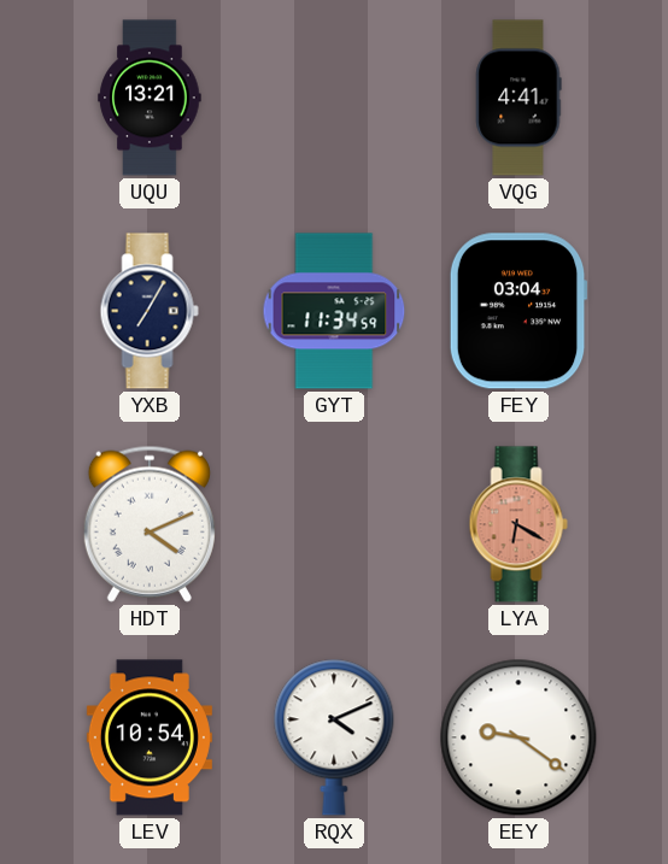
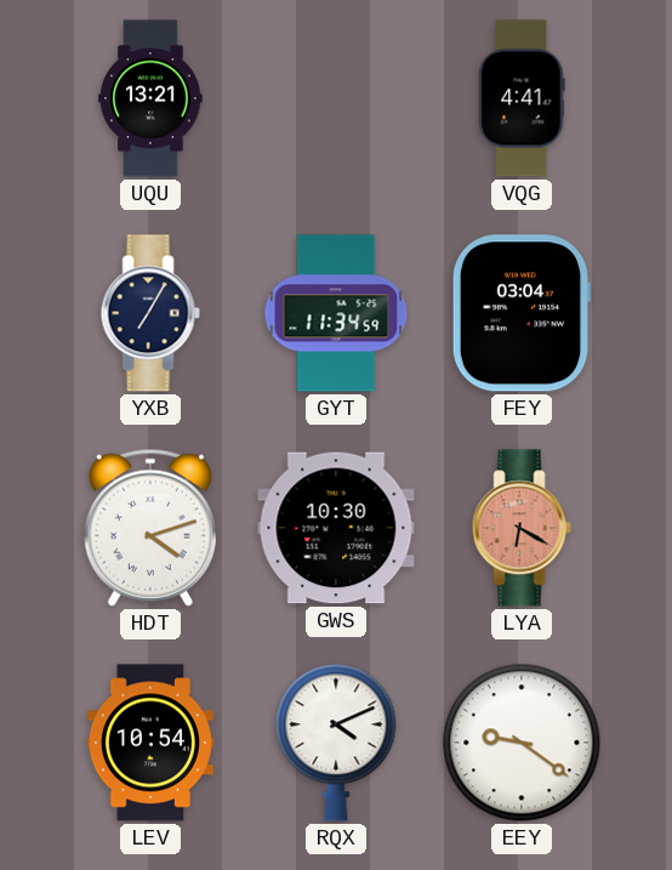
HDT: 4:11 -> 4:12 (150, 528)
GWS: none -> 10:30 (336, 528)
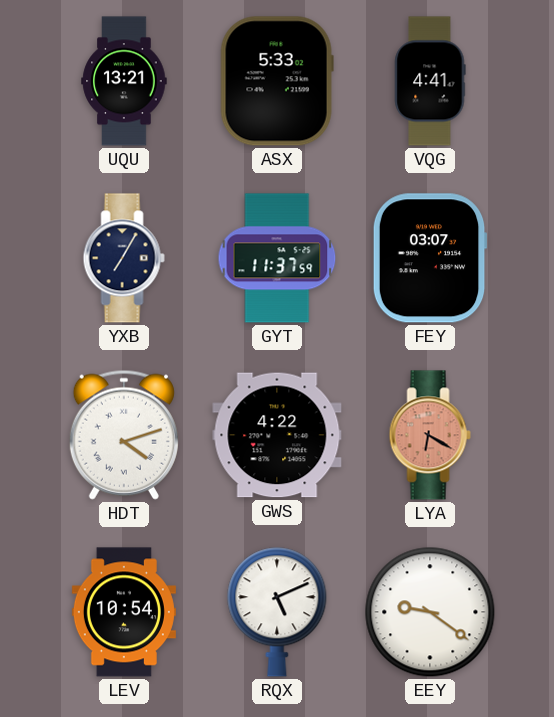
ASX: none -> 5:33 (277, 81)
GYT: 11:34 -> 11:37 (277, 258)
FEY: 03:04 -> 03:07 (430, 258)
GWS: 10:30 -> 4:22 (277, 435)
RQX: 4:11 -> 5:11 (277, 612)
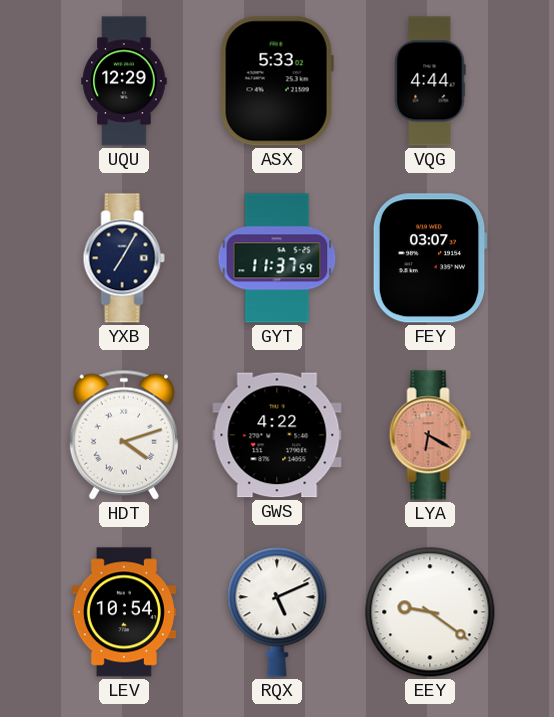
UQU: 13:21 -> 12:29 (124, 81)
VQG: 4:41 -> 4:44 (430, 81)
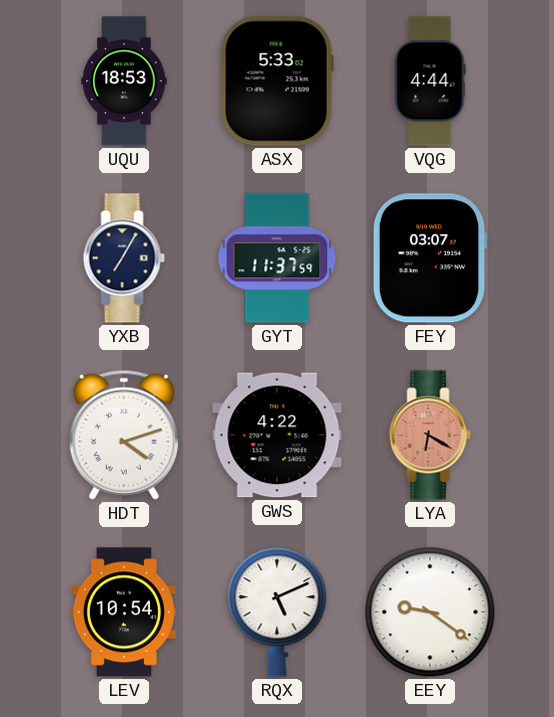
UQU: 12:29 -> 18:53 (124, 81)
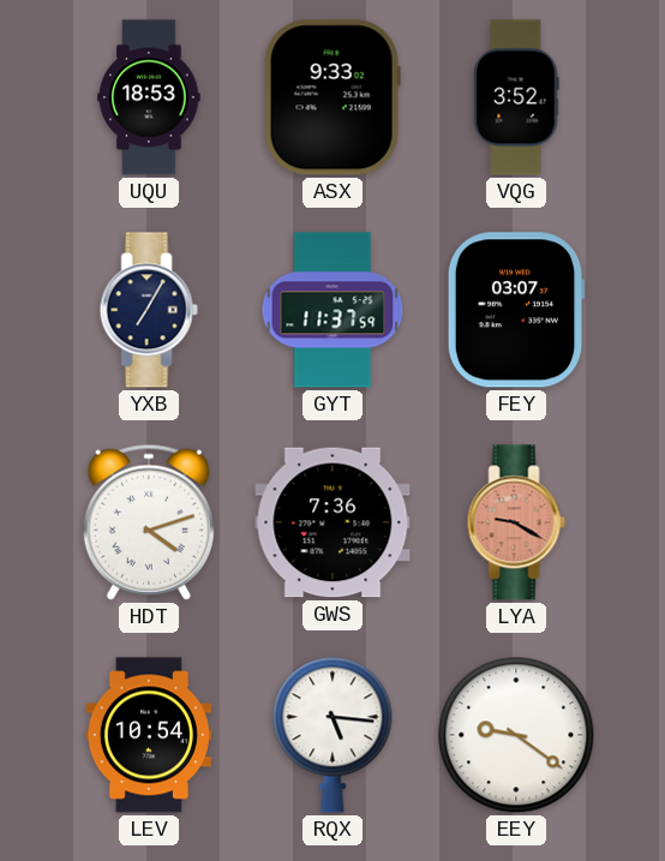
ASX: 5:33 -> 9:33 (332, 97)
VQG: 4:44 -> 3:52 (516, 97)
GWS: 4:22 -> 7:36 (332, 522)
LYA: 6:20 -> 9:20 (516, 522)
RQX: 5:11 -> 5:16 (332, 735)
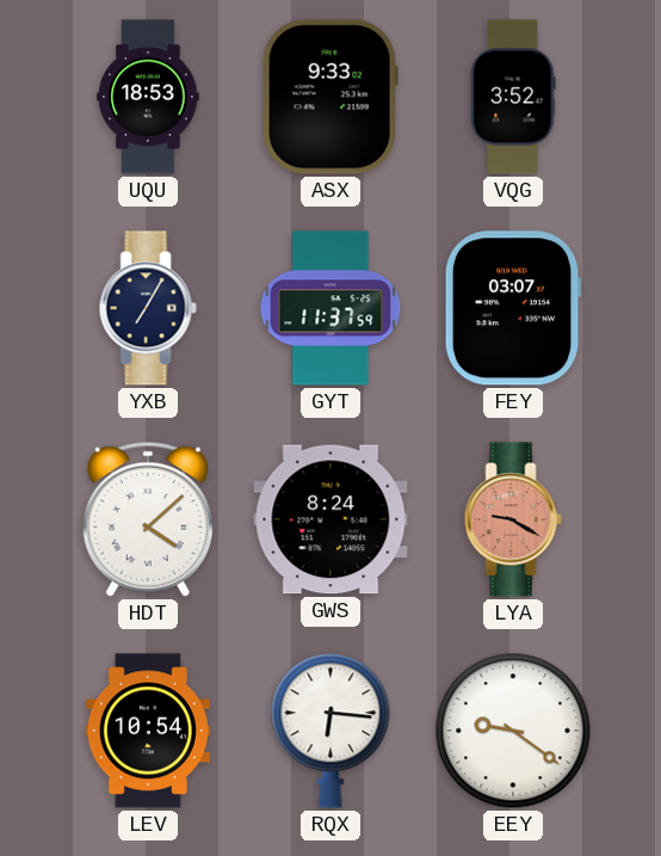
HDT: 4:12 -> 4:08 (148, 519)
GWS: 7:36 -> 8:24 (330, 519)
RQX: 5:16 -> 6:16 (330, 731)
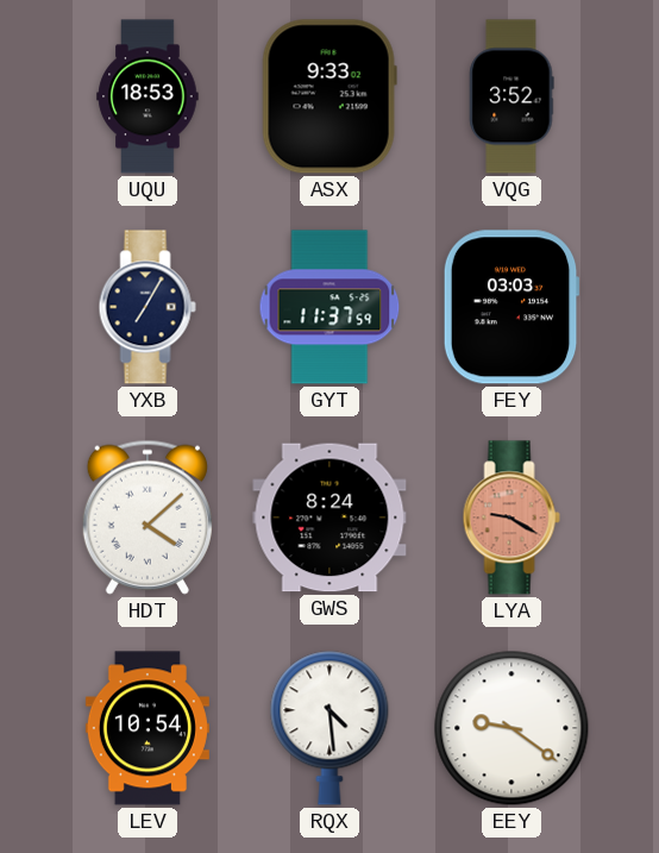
FEY: 03:07 -> 03:03 (511, 307)
RQX: 6:16 -> 4:29 (329, 728)
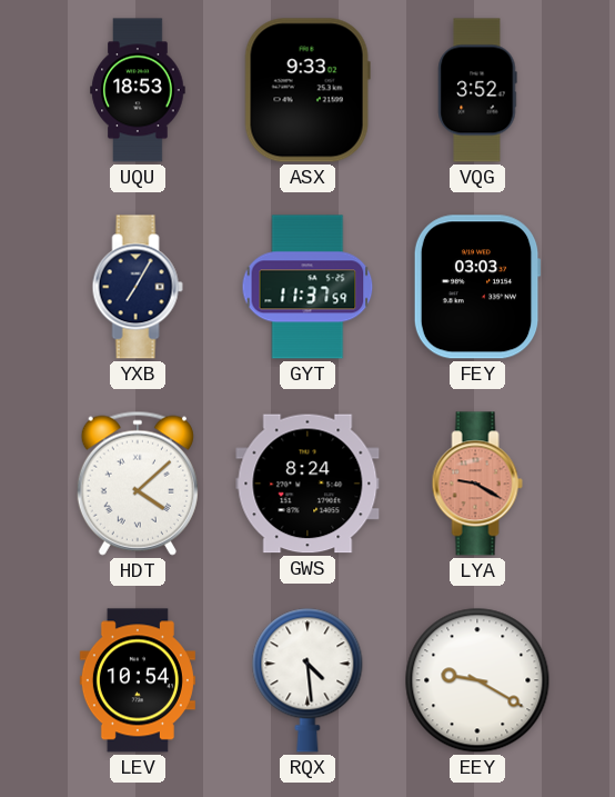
EEY: 9:21 -> 9:20 (477, 680)
